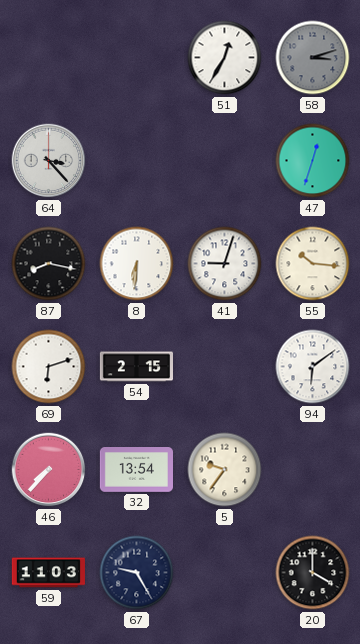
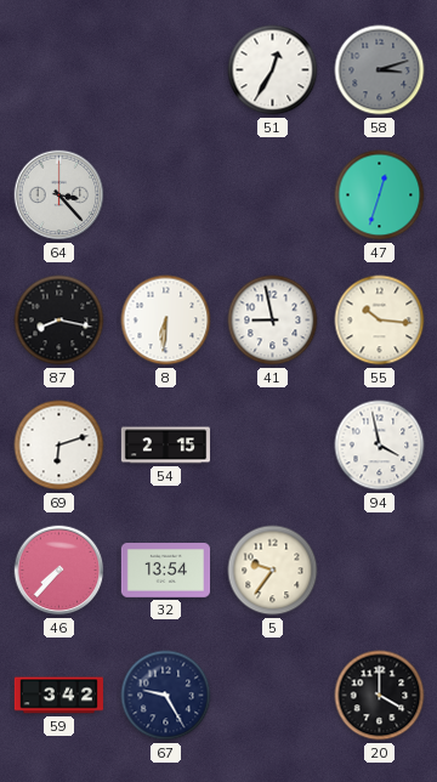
41: 9:03 -> 8:58 (273, 321)
94: 6:09 -> 3:58 (380, 446)
59: 11:03 -> 3:42 (58, 696)
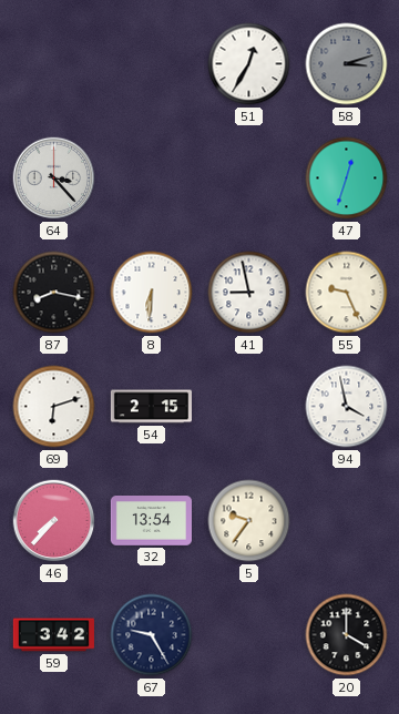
55: 10:16 -> 9:26 (347, 293)
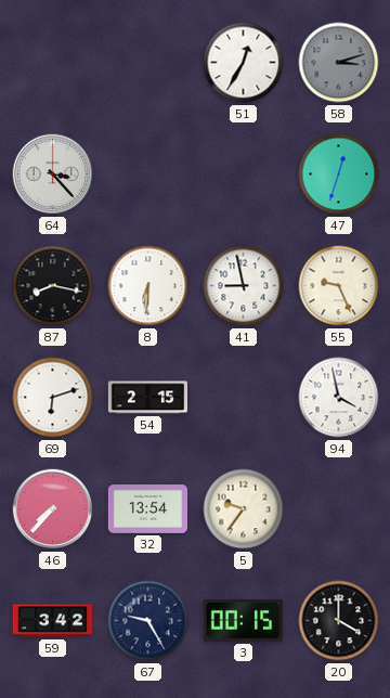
3: none -> 00:15 (243, 621)
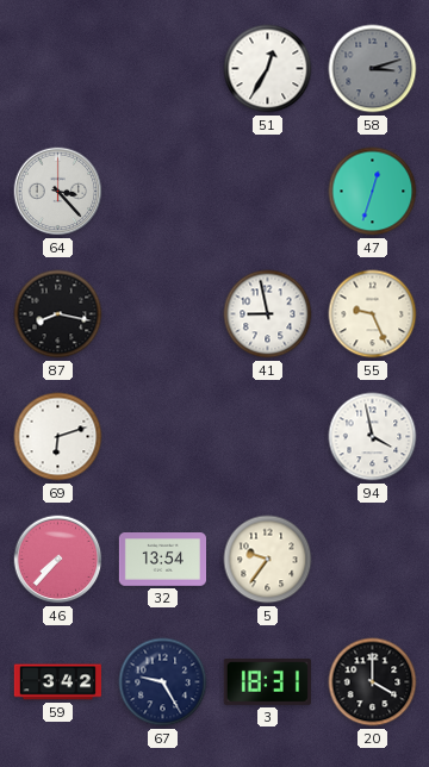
8: 6:31 -> none (148, 286)
54: 2:15 -> none (147, 398)
3: 00:15 -> 18:31 (267, 682)
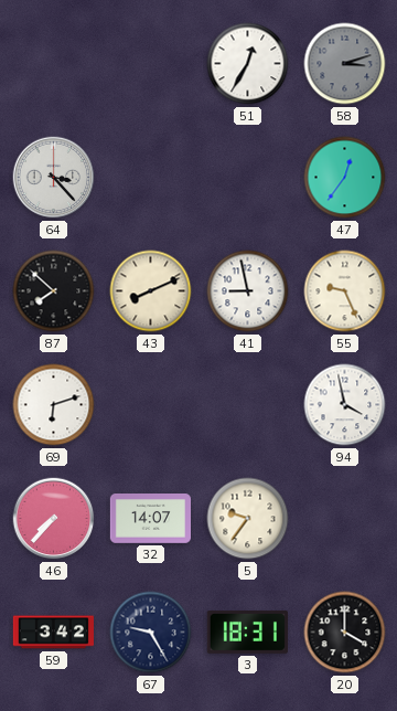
47: 12:33 -> 12:36 (345, 178)
87: 8:17 -> 7:52 (54, 291)
43: none -> 8:11 (151, 291)
32: 13:54 -> 14:07 (150, 519)
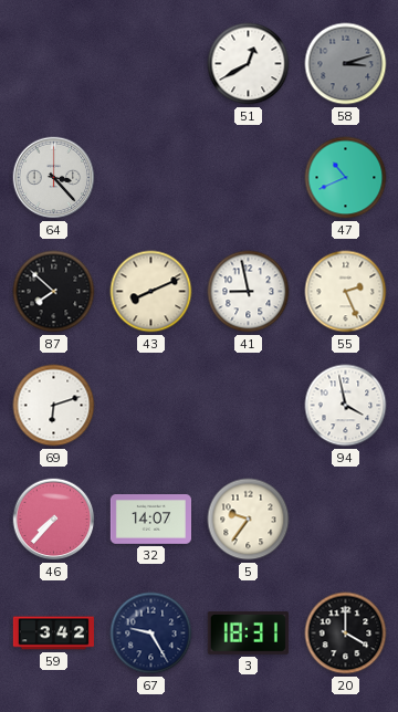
51: 12:35 -> 12:40 (249, 64)
47: 12:36 -> 10:41 (346, 178)
55: 9:26 -> 2:26 (346, 292)
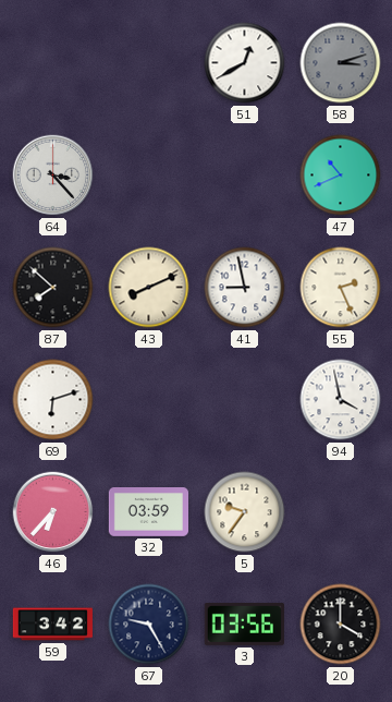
46: 7:37 -> 6:37 (53, 512)
32: 14:07 -> 03:59 (148, 512)
3: 18:31 -> 03:56 (244, 625)
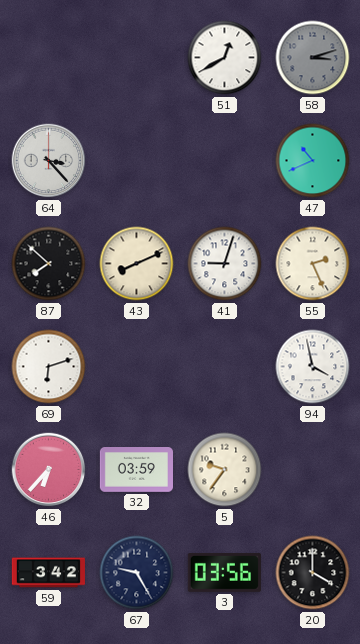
41: 8:58 -> 9:03 (225, 264)
